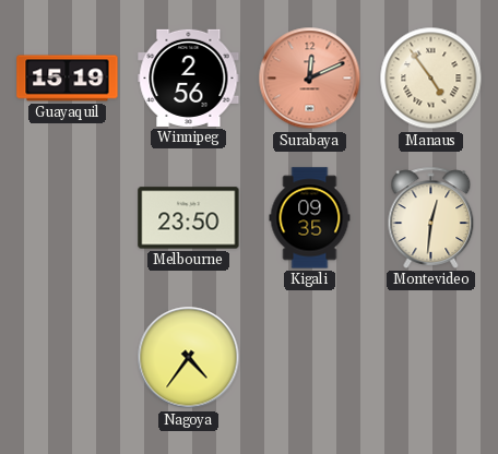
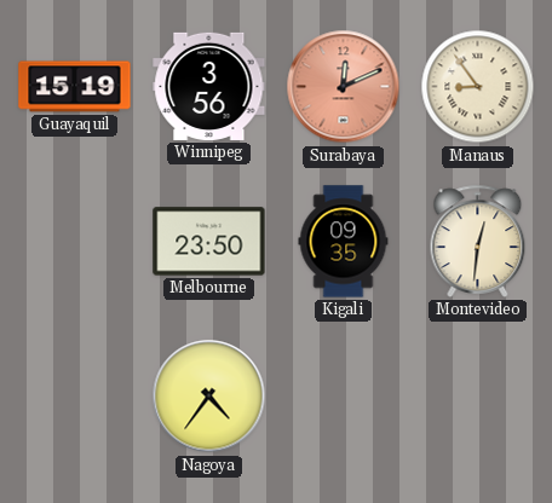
Winnipeg: 2:56 -> 3:56 (209, 86)
Manaus: 4:54 -> 8:54 (478, 87)
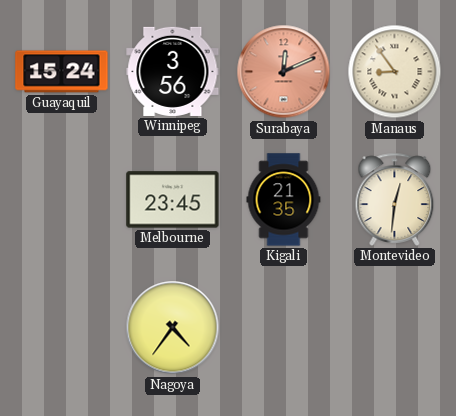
Guayaquil: 15:19 -> 15:24 (62, 72)
Melbourne: 23:50 -> 23:45 (173, 200)
Kigali: 09:35 -> 21:35 (284, 200)
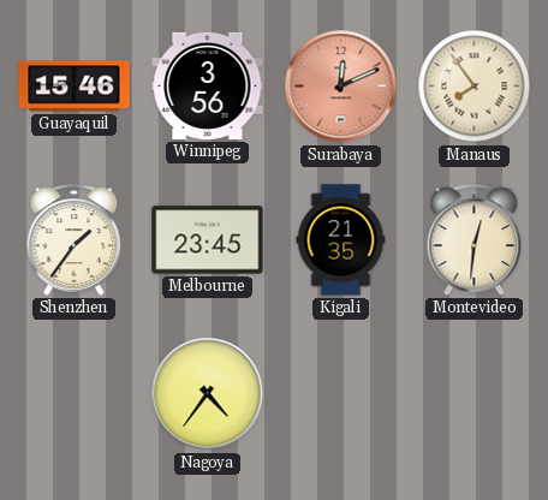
Guayaquil: 15:24 -> 15:46 (75, 87)
Manaus: 8:54 -> 7:54 (475, 87)
Shenzhen: none -> 1:36 (75, 239)
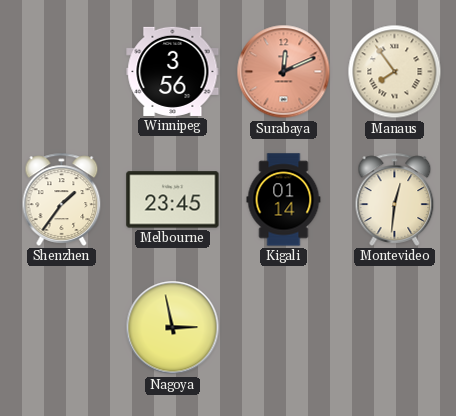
Guayaquil: 15:46 -> none (75, 87)
Kigali: 21:35 -> 01:14 (284, 200)
Nagoya: 4:36 -> 2:58 (173, 328)
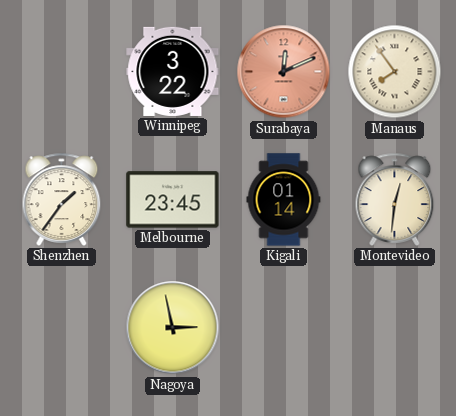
Winnipeg: 3:56 -> 3:22 (173, 71)
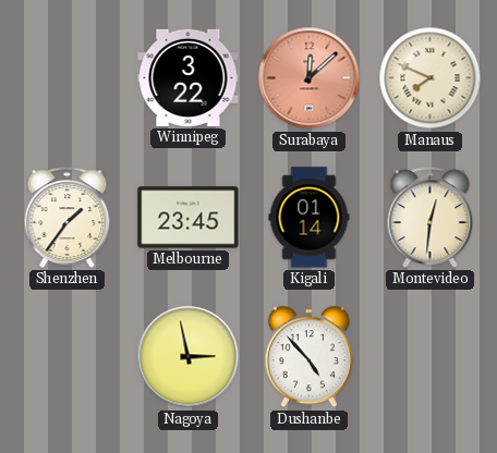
Surabaya: 12:11 -> 12:08 (310, 78)
Manaus: 7:54 -> 7:49 (431, 78)
Dushanbe: none -> 4:53 (308, 357)
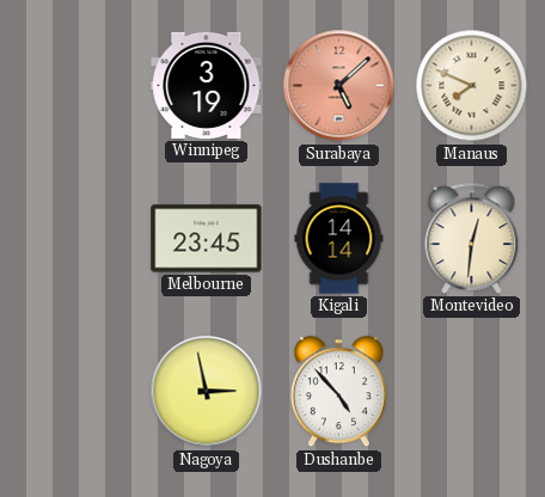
Winnipeg: 3:22 -> 3:19 (207, 85)
Surabaya: 12:08 -> 5:08 (339, 86)
Shenzhen: 1:36 -> none (68, 217)
Kigali: 01:14 -> 14:14 (339, 239)
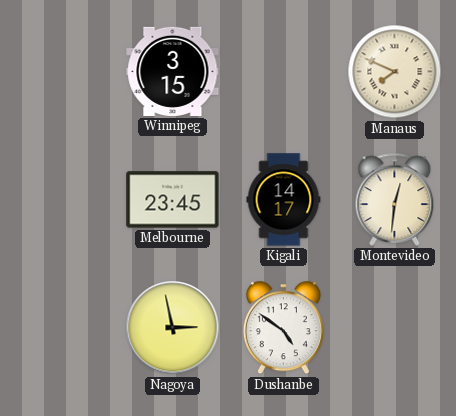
Winnipeg: 3:19 -> 3:15 (173, 71)
Surabaya: 5:08 -> none (339, 86)
Kigali: 14:14 -> 14:17 (284, 200)
Dushanbe: 4:53 -> 4:51 (283, 328)
